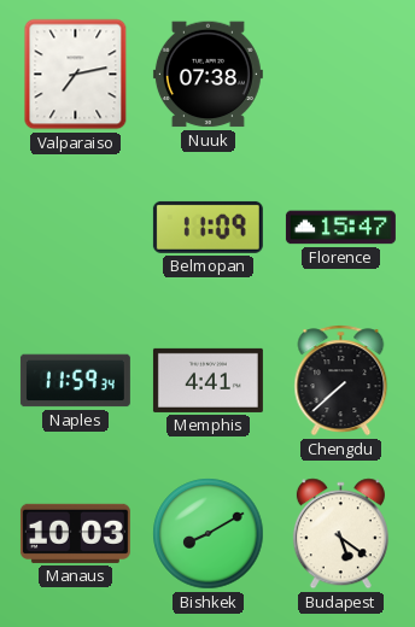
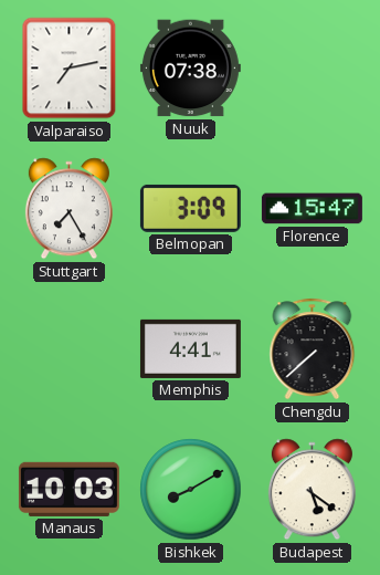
Stuttgart: none -> 7:25 (68, 209)
Belmopan: 11:09 -> 3:09 (190, 208)
Naples: 11:59 -> none (75, 381)
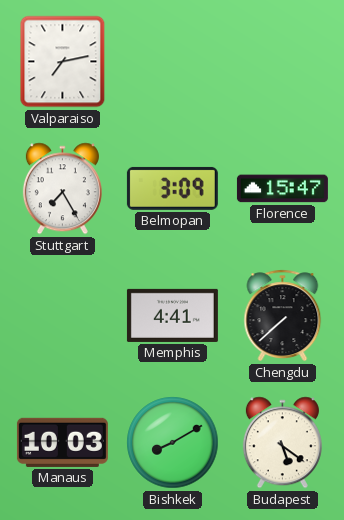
Nuuk: 07:38 -> none (190, 69)
